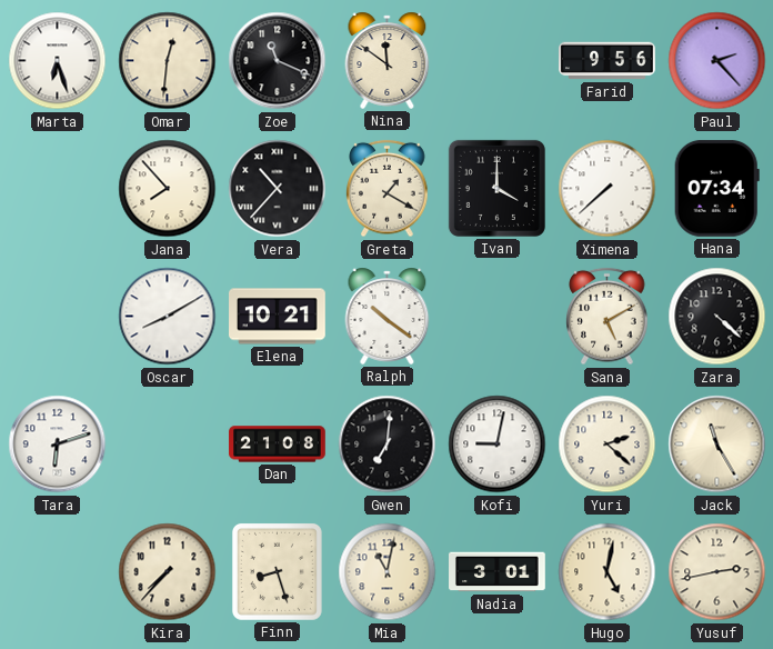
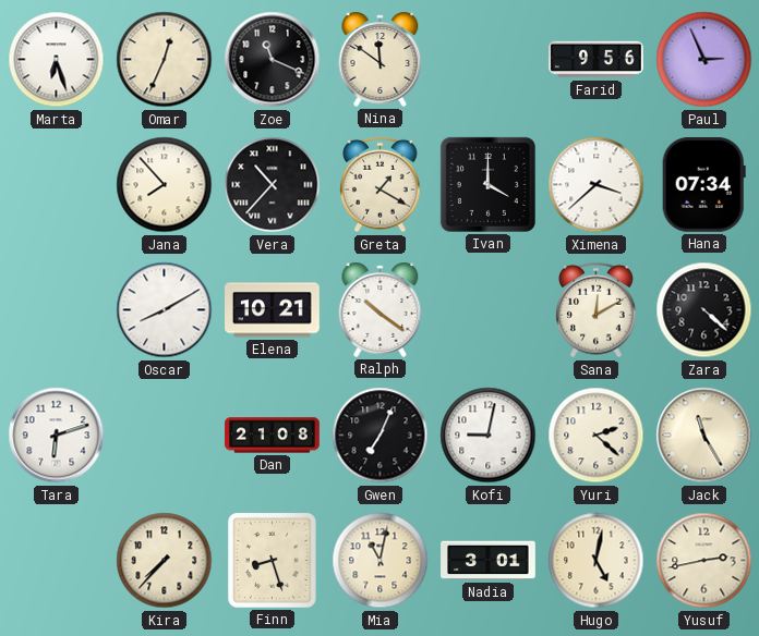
Omar: 12:31 -> 12:34 (165, 60)
Paul: 2:23 -> 2:56 (704, 60)
Ximena: 7:38 -> 3:38 (597, 185)
Sana: 5:10 -> 12:10 (597, 310)
Gwen: 7:01 -> 7:04 (381, 436)
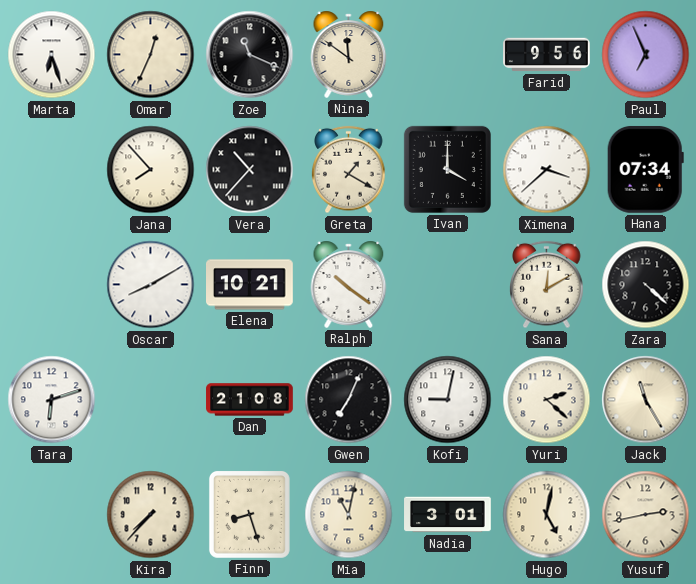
Paul: 2:56 -> 6:56 (646, 55)
